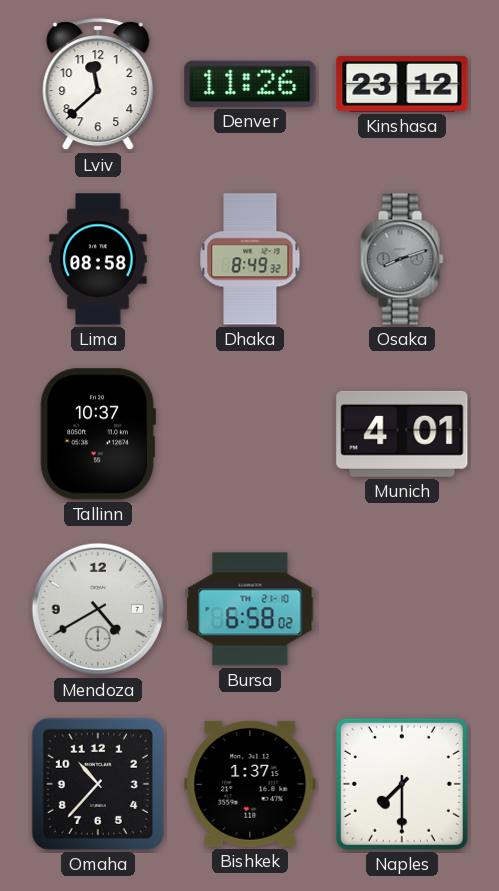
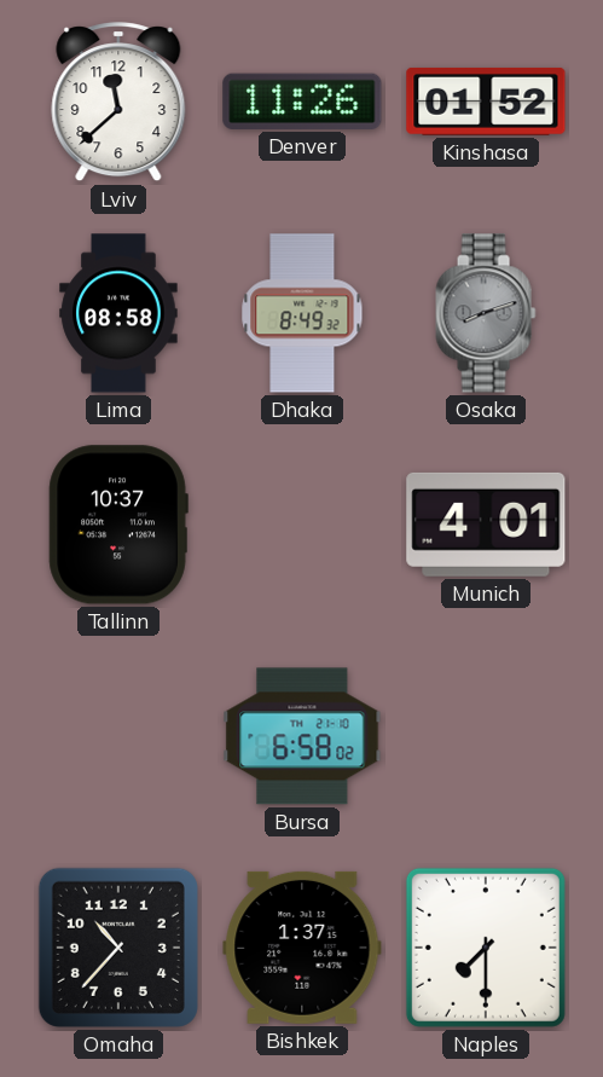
Kinshasa: 23:12 -> 01:52 (486, 102)
Mendoza: 4:40 -> none (98, 609)
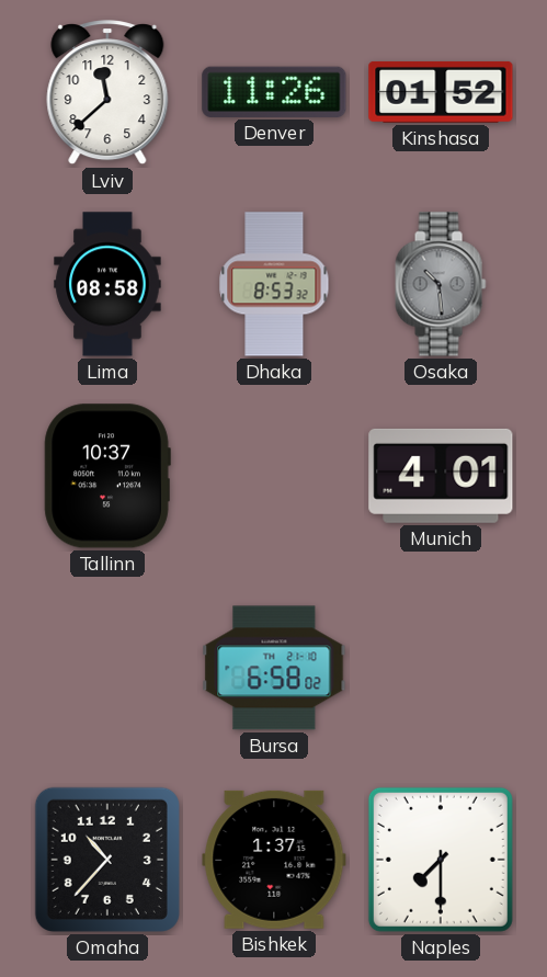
Dhaka: 8:49 -> 8:53 (274, 284)
Osaka: 8:12 -> 10:29 (441, 284)
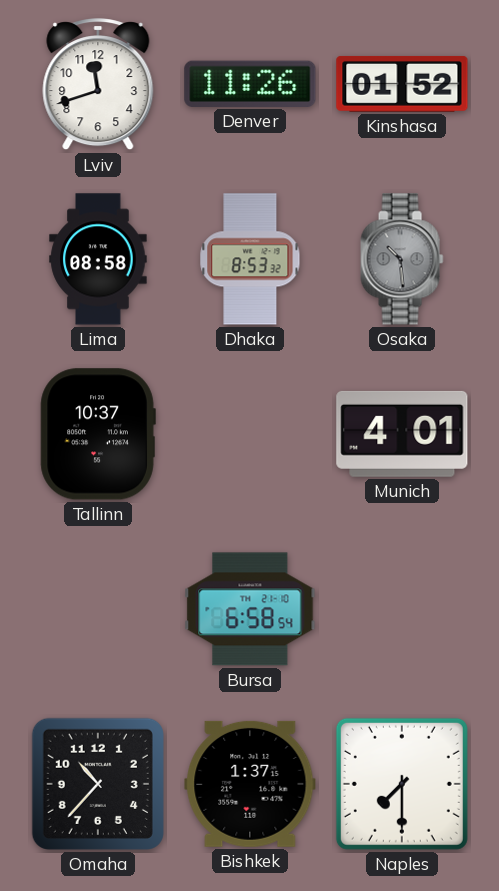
Lviv: 11:38 -> 11:42 (98, 85)
Bursa: 6:58:02 -> 6:58:54 (250, 609)
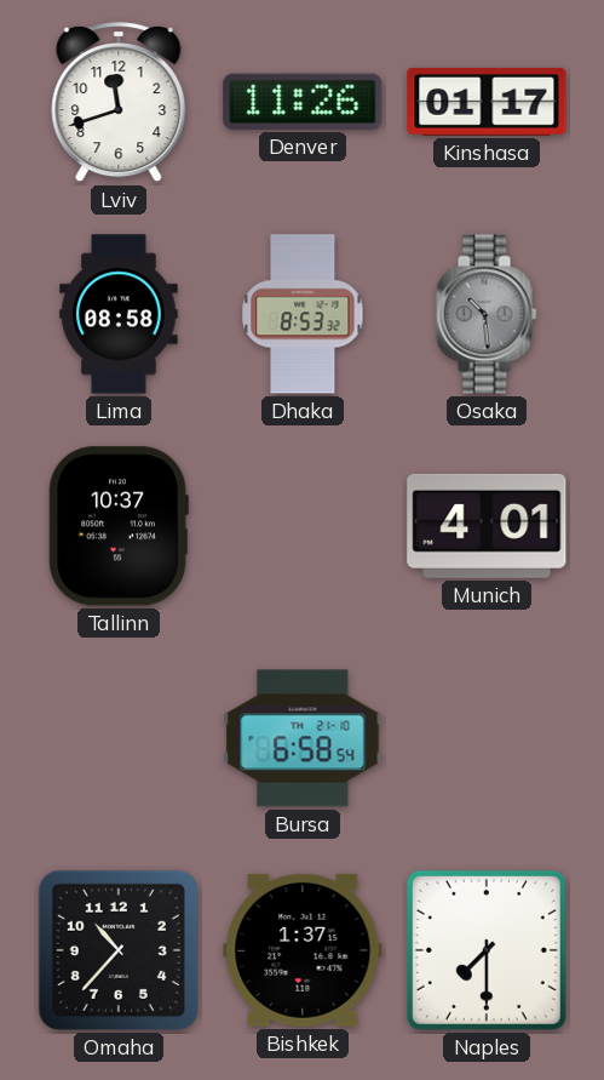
Kinshasa: 01:52 -> 01:17 (487, 102)
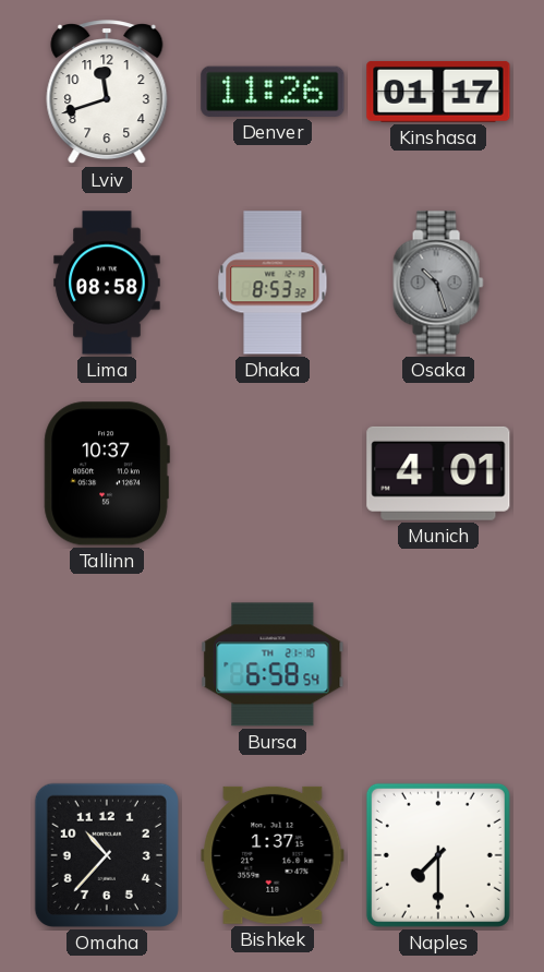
Osaka: 10:29 -> 10:27 (438, 283)
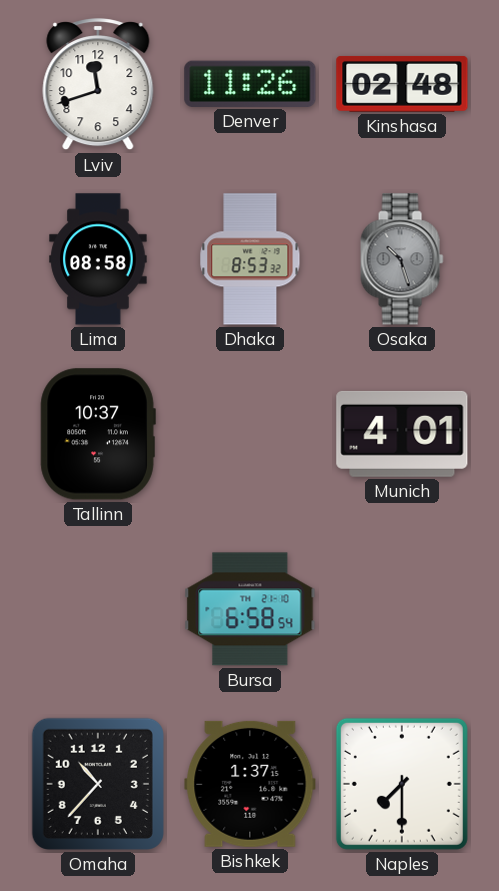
Kinshasa: 01:17 -> 02:48 (402, 84)
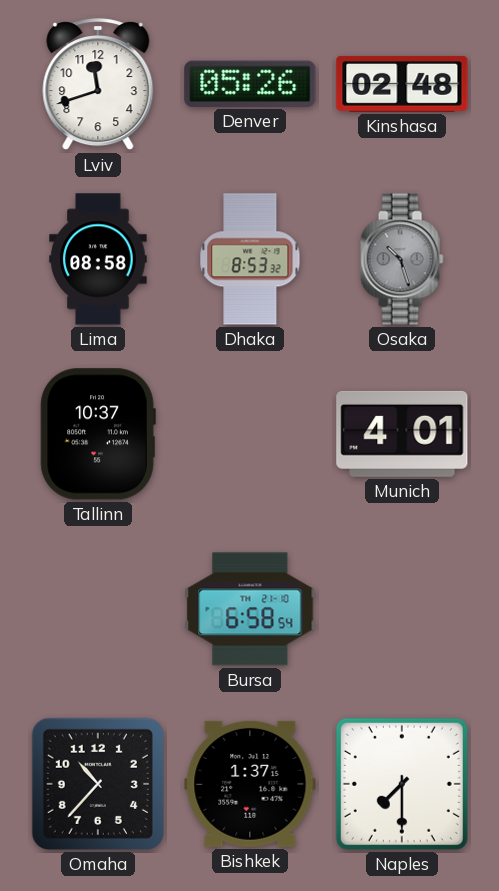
Denver: 11:26 -> 05:26 (250, 84)
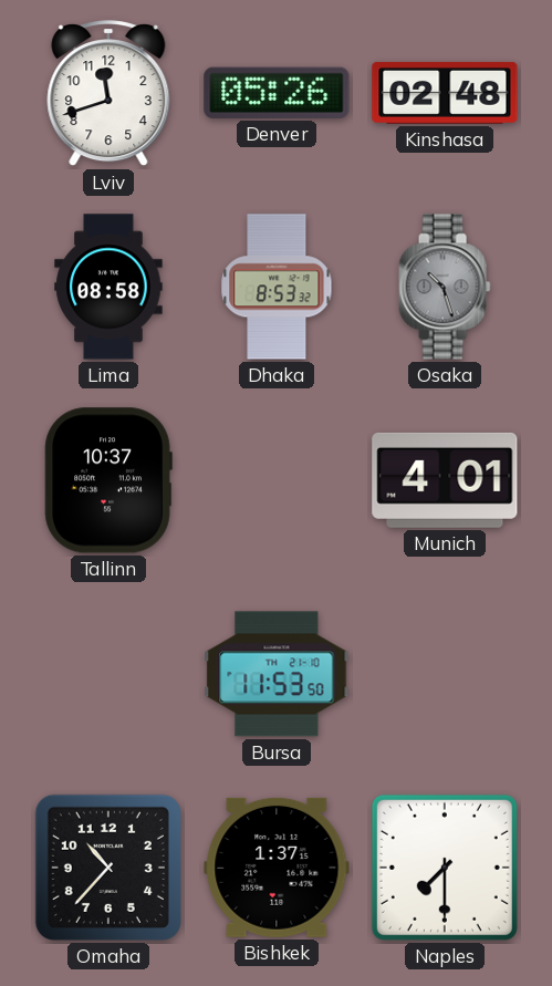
Bursa: 6:58 -> 11:53 (277, 674)
